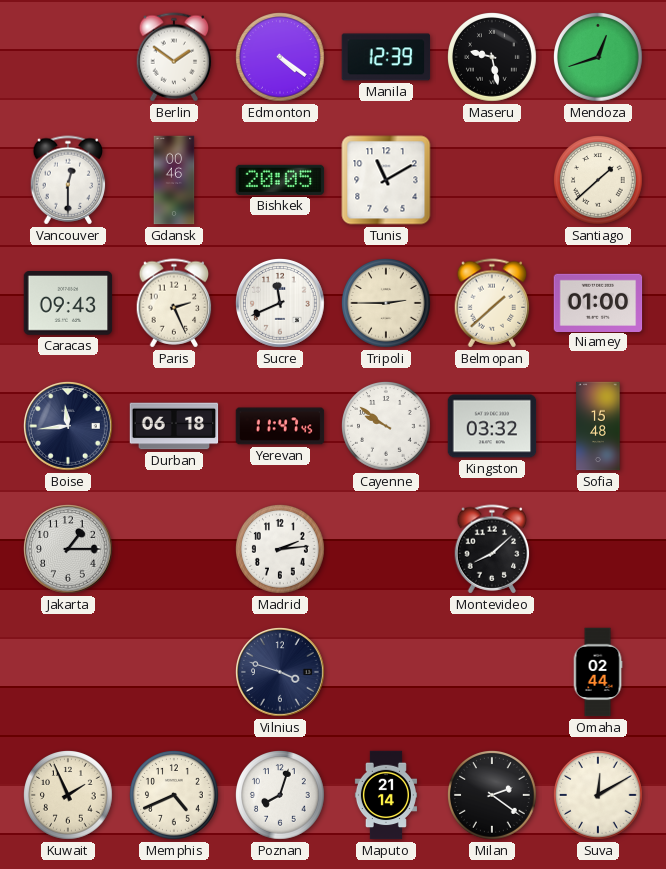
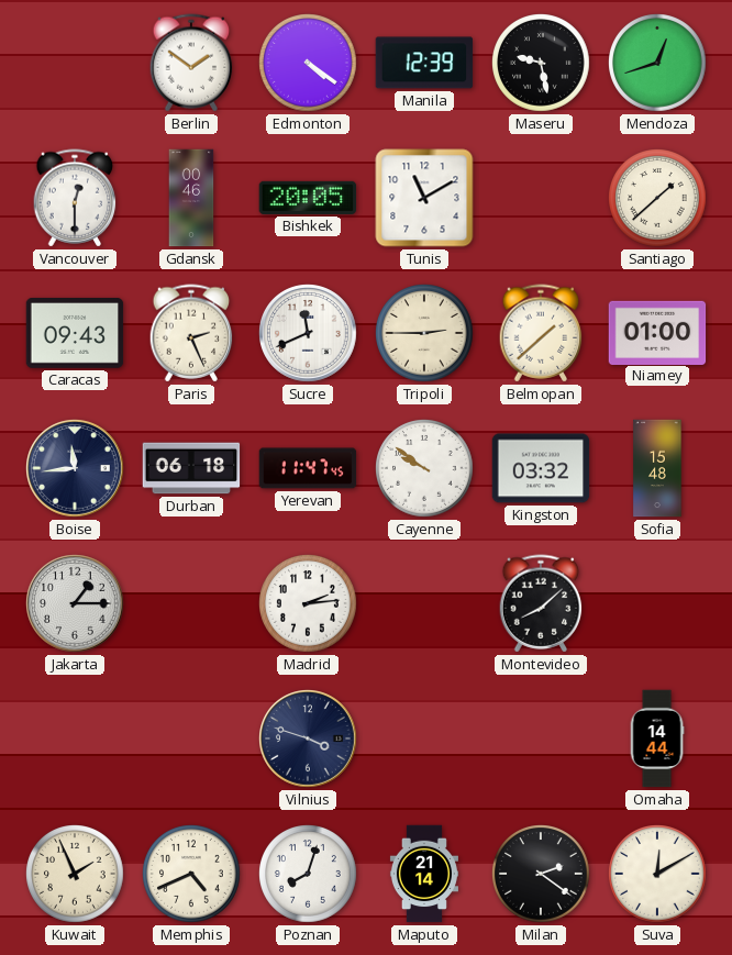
Omaha: 02:44 -> 14:44 (657, 739)
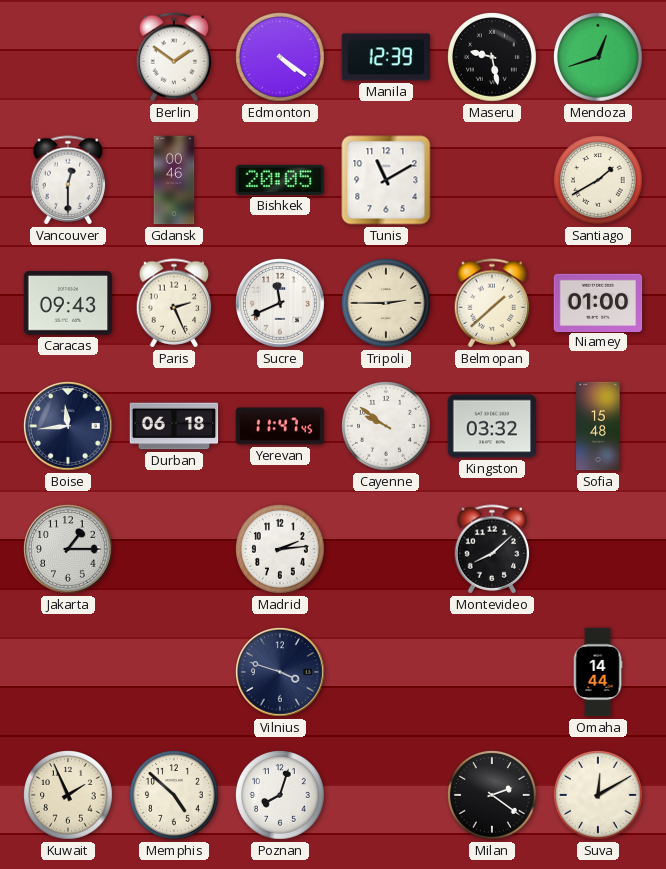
Santiago: 1:38 -> 1:40 (599, 181)
Memphis: 4:41 -> 4:52 (175, 796)
Maputo: 21:14 -> none (424, 874)
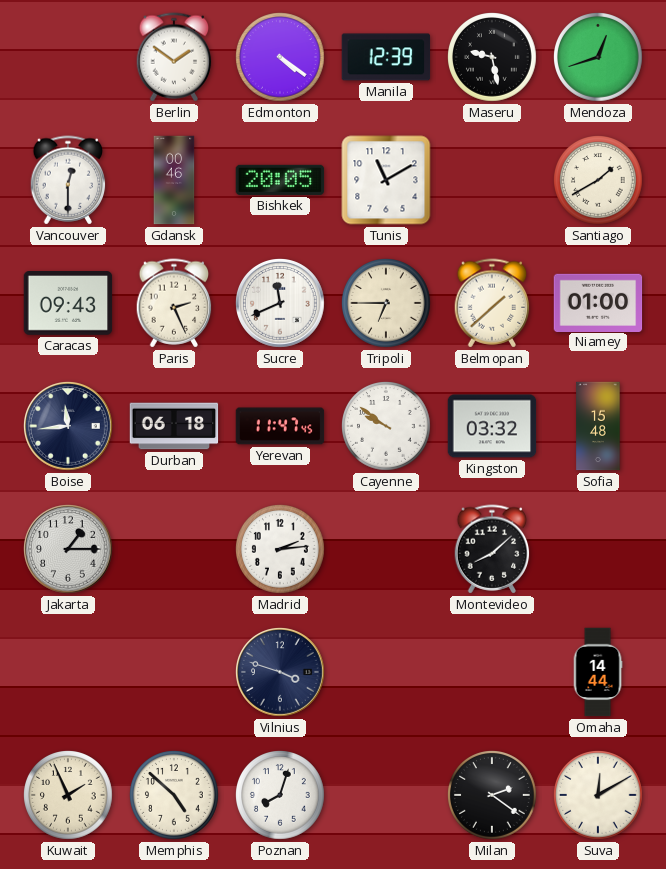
Tripoli: 2:45 -> 6:45 (387, 304)
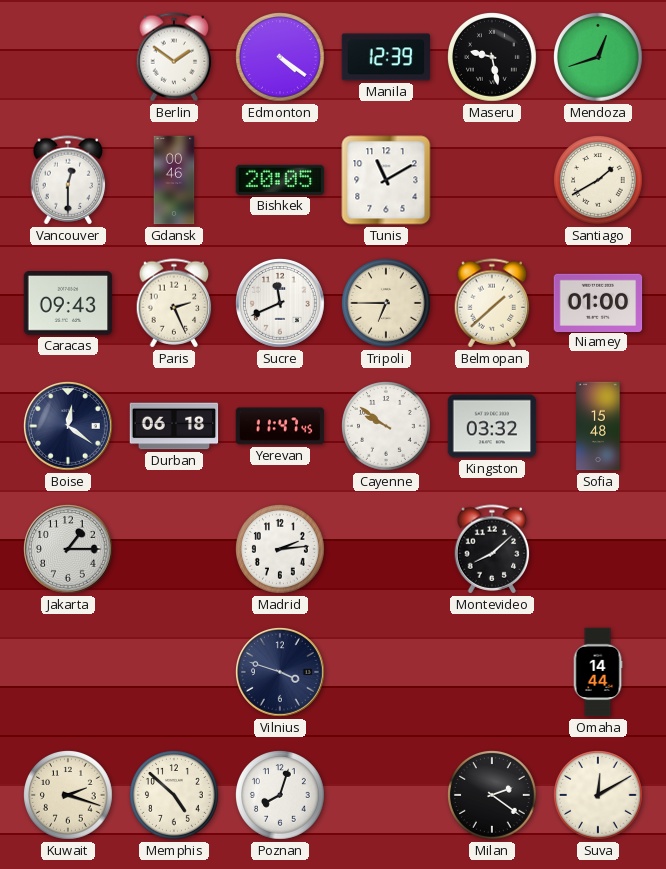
Boise: 11:44 -> 12:21 (69, 427)
Kuwait: 1:56 -> 2:18 (69, 796)
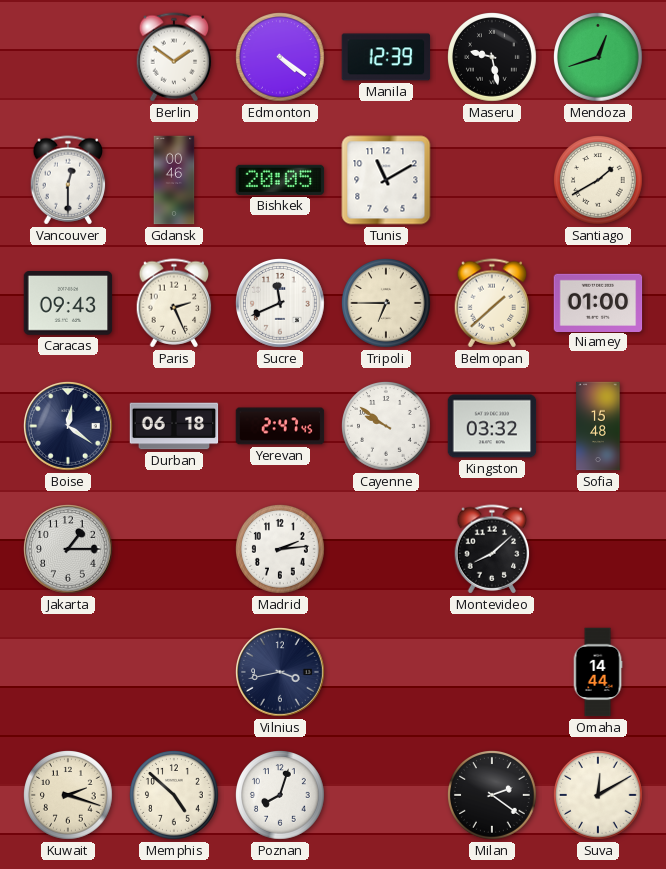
Yerevan: 11:47 -> 2:47 (280, 426)
Vilnius: 3:48 -> 3:43 (281, 673)
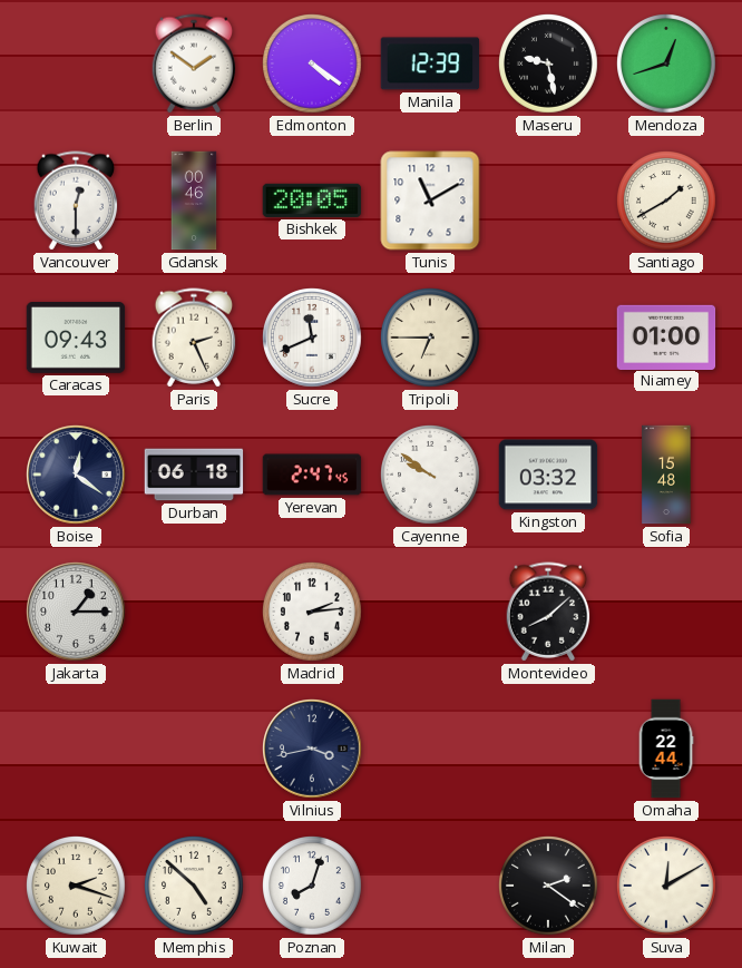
Belmopan: 1:38 -> none (492, 303)
Omaha: 14:44 -> 22:44 (666, 749)
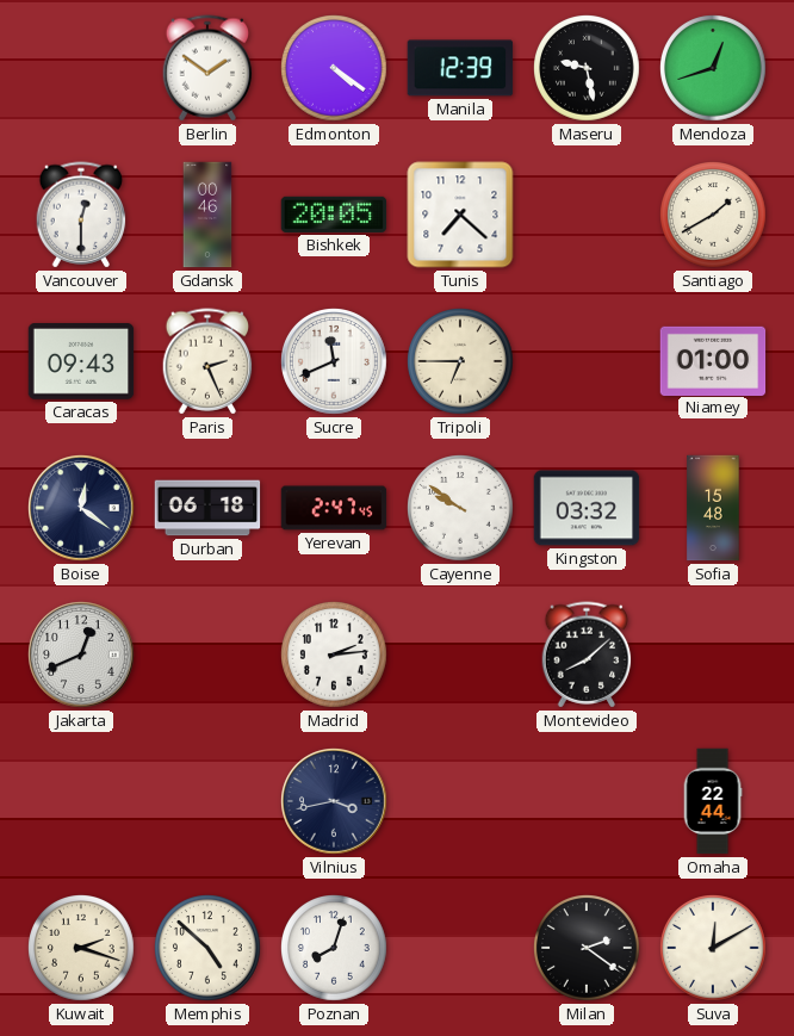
Tunis: 11:10 -> 7:22 (460, 215)
Jakarta: 1:15 -> 12:41 (82, 656)
